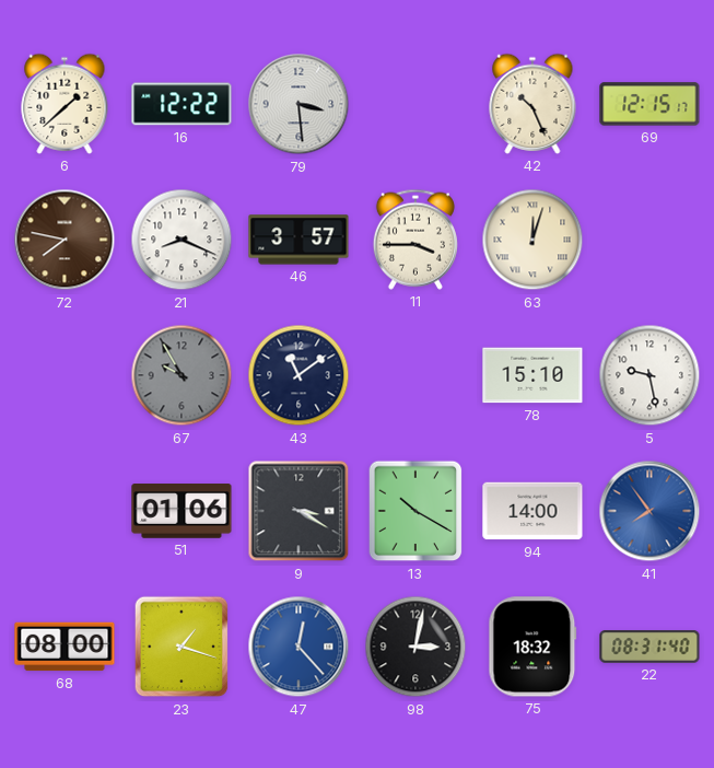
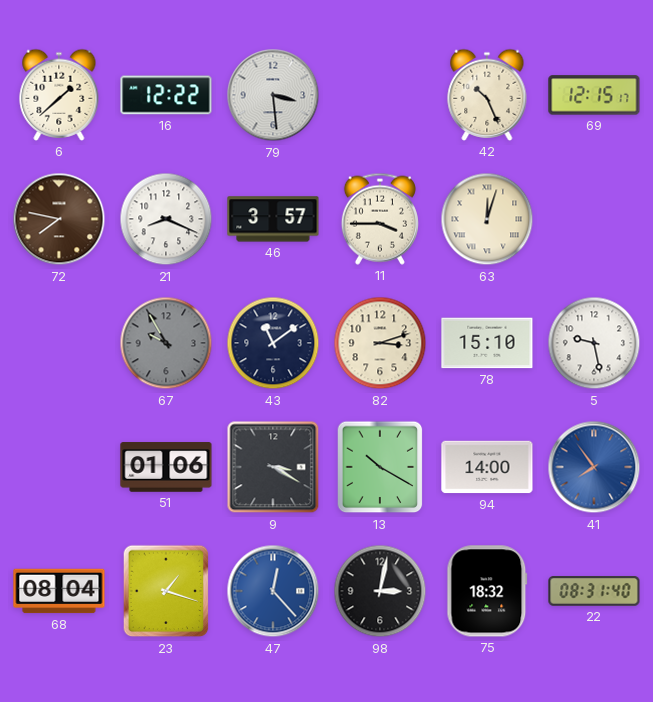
82: none -> 3:12 (380, 343)
68: 08:00 -> 08:04 (59, 591)
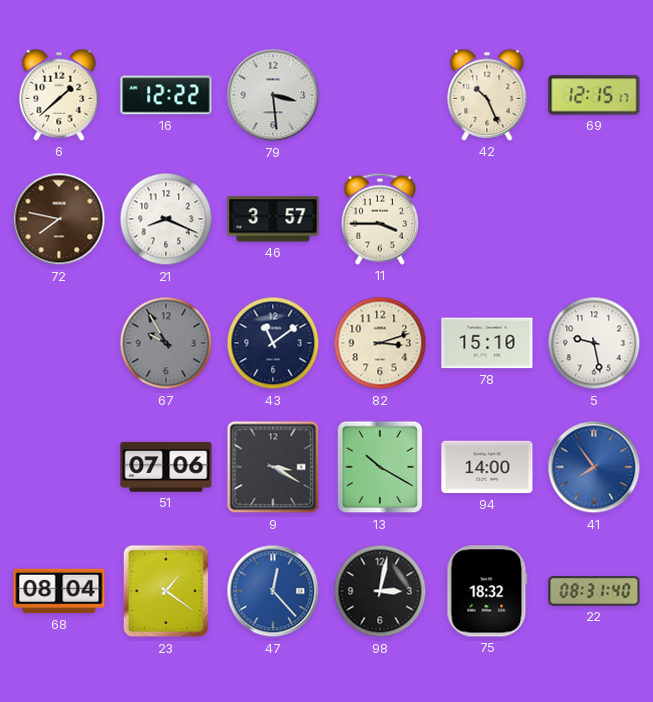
63: 12:03 -> none (487, 219)
51: 01:06 -> 07:06 (166, 467)
23: 1:18 -> 1:21 (166, 591)
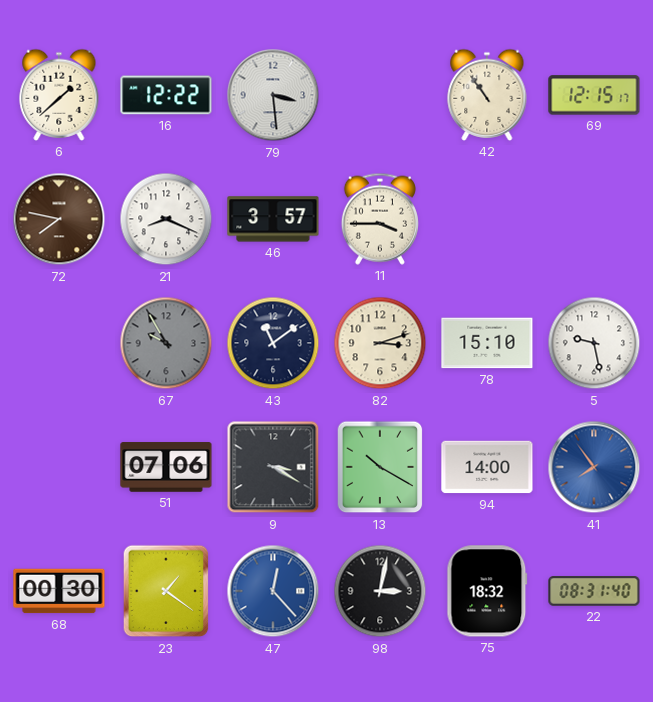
42: 10:26 -> 10:54 (487, 95)
68: 08:04 -> 00:30 (59, 591)
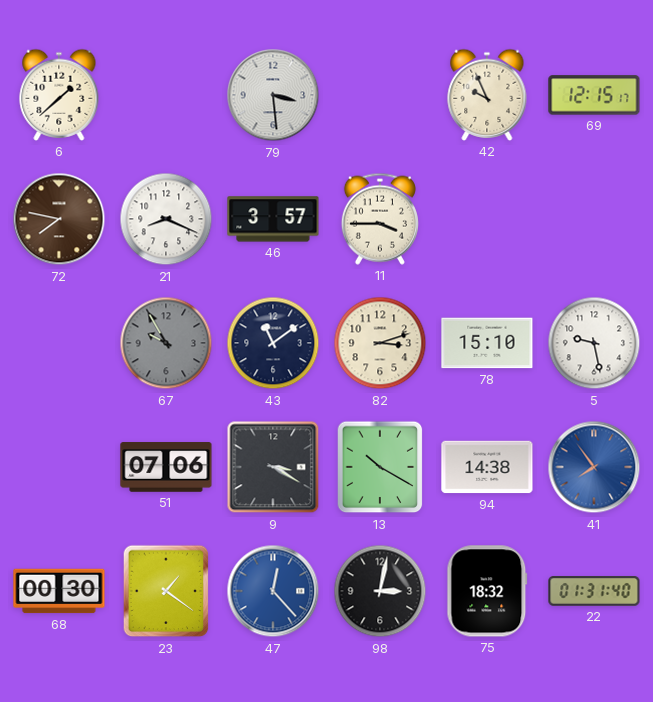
16: 12:22 -> none (166, 95)
42: 10:54 -> 9:56 (487, 95)
94: 14:00 -> 14:38 (487, 467)
22: 08:31 -> 01:31 (594, 591)
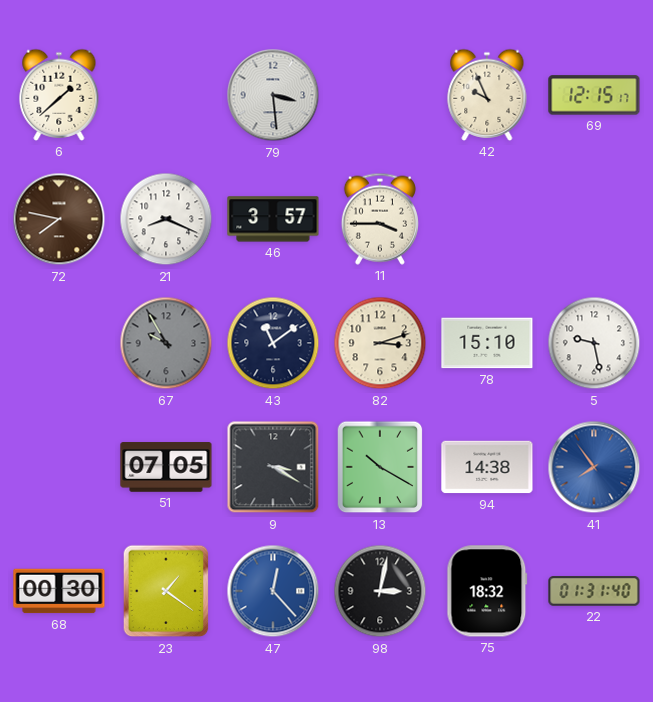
51: 07:06 -> 07:05 (166, 467)
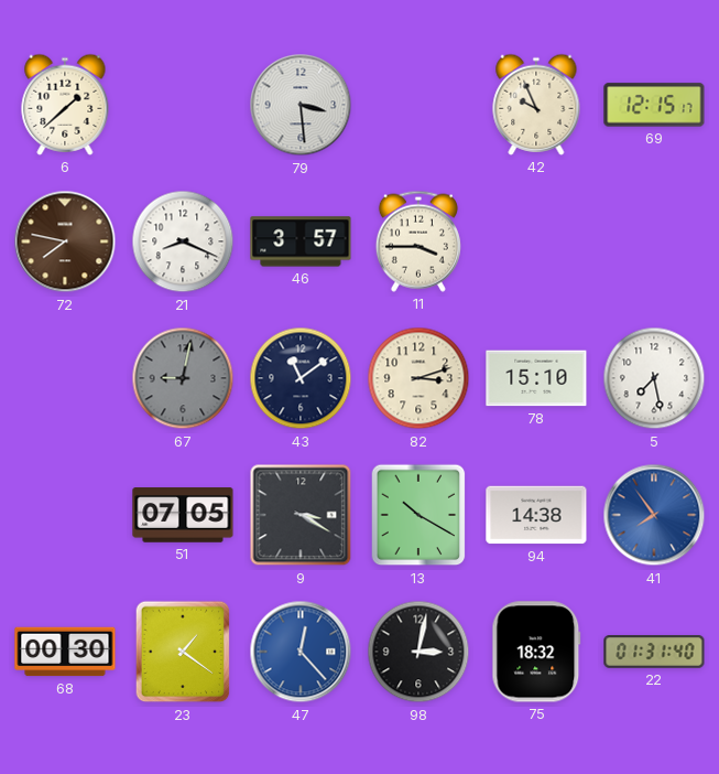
67: 9:55 -> 9:02 (183, 378)
5: 9:28 -> 7:28 (654, 378)
